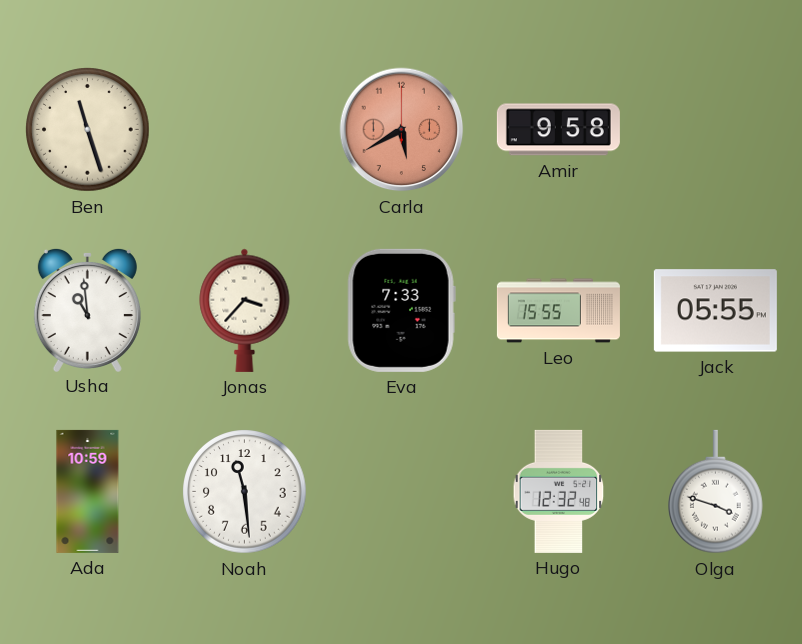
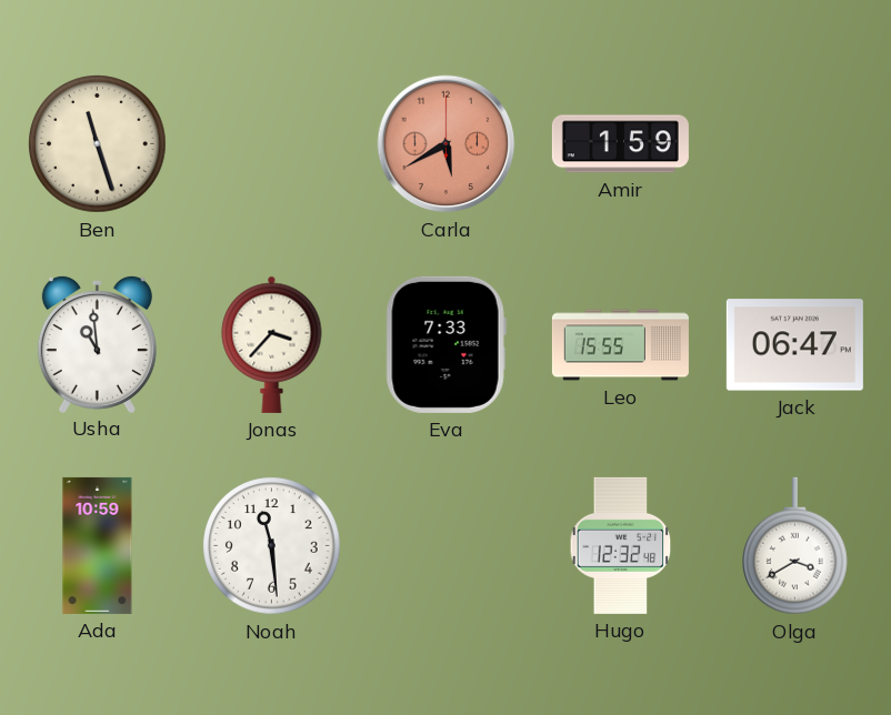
Amir: 9:58 -> 1:59 (620, 144)
Jack: 05:55 -> 06:47 (794, 345)
Olga: 3:48 -> 3:40 (795, 546)
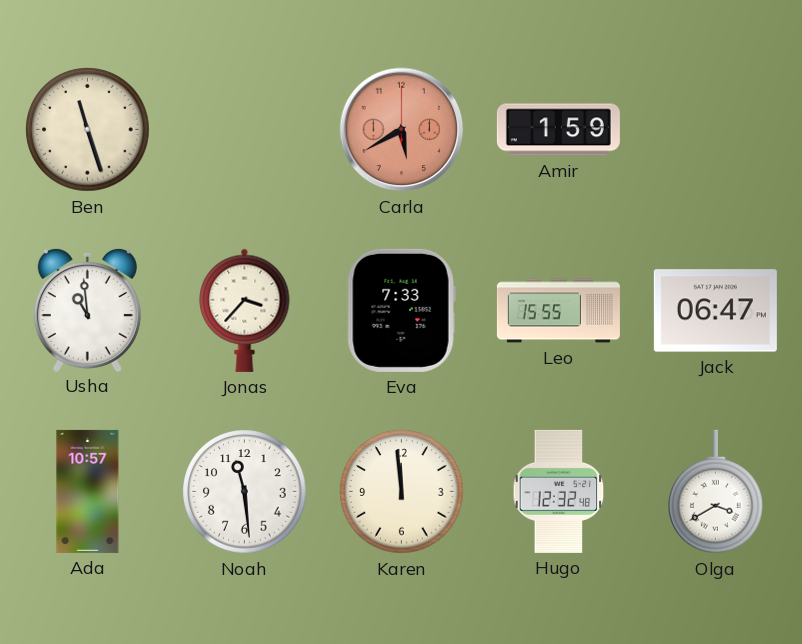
Ada: 10:59 -> 10:57 (88, 491)
Karen: none -> 11:59 (402, 492)
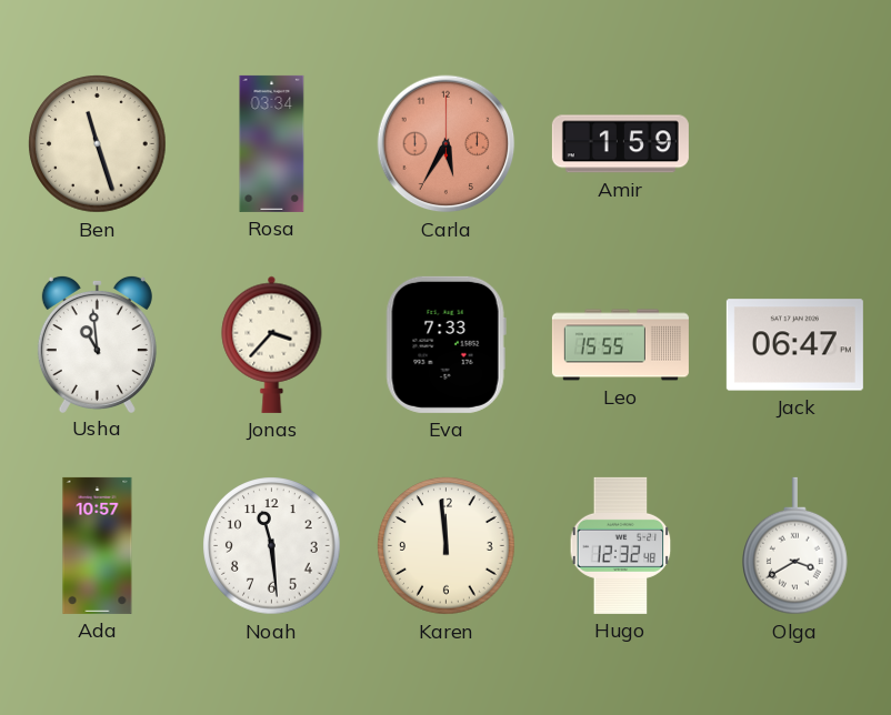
Rosa: none -> 03:34 (272, 143)
Carla: 5:40 -> 5:35 (447, 144)
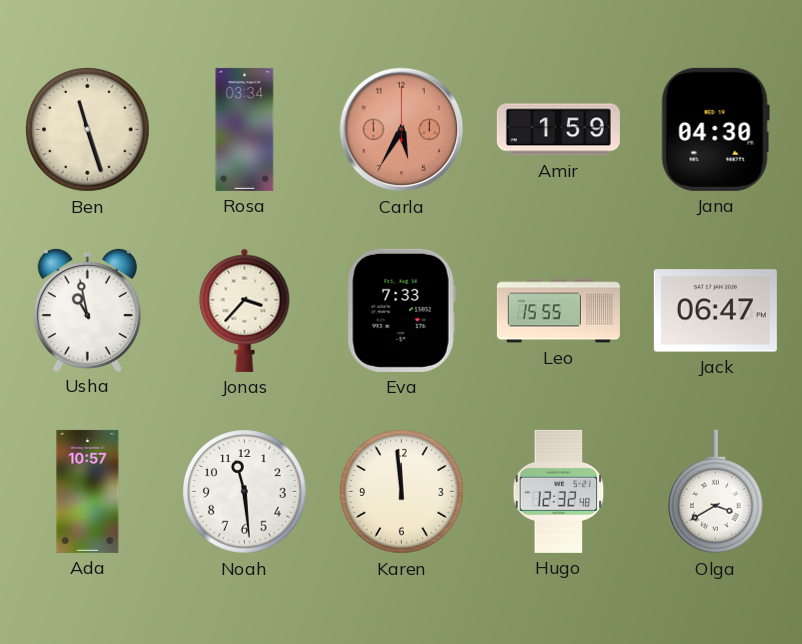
Jana: none -> 04:30 (715, 129)
Usha: 10:59 -> 10:58 (87, 309)
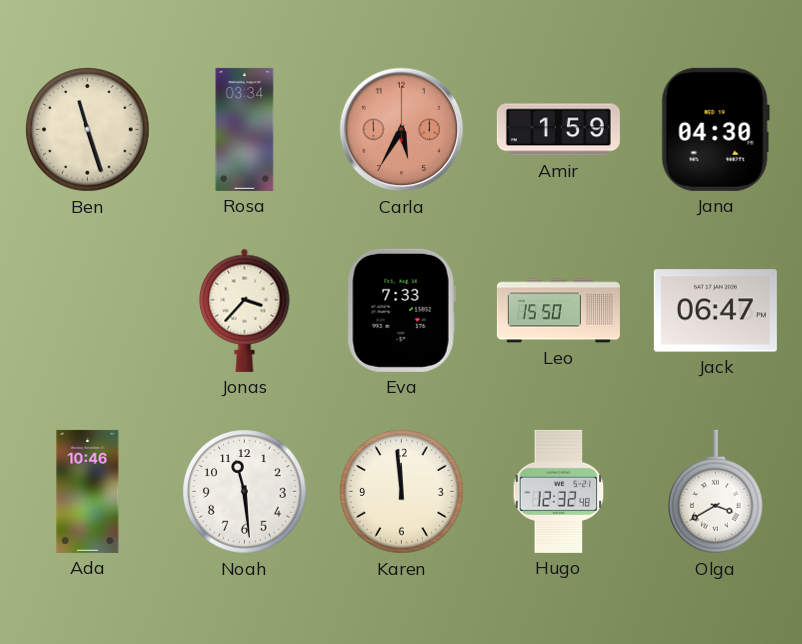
Usha: 10:58 -> none (87, 309)
Leo: 15:55 -> 15:50 (558, 311)
Ada: 10:57 -> 10:46 (88, 491)
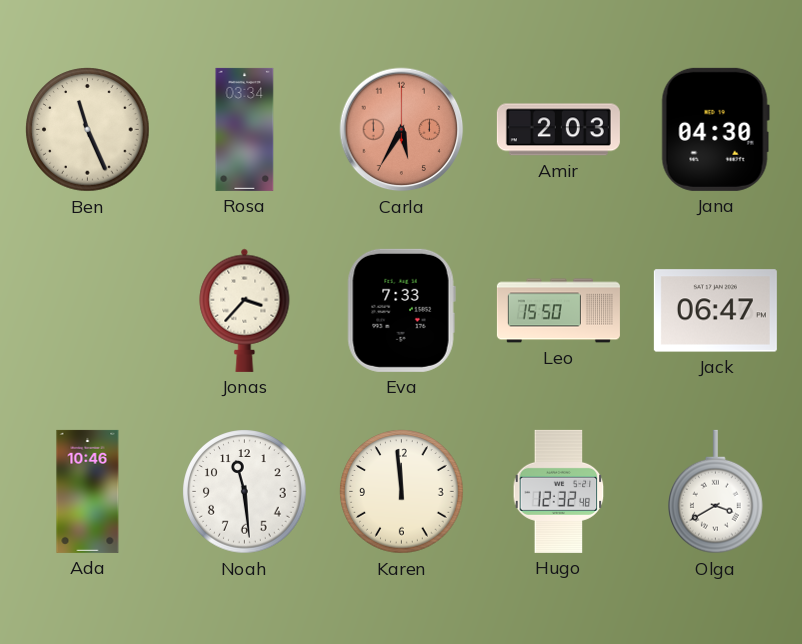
Ben: 11:27 -> 11:26 (88, 130)
Amir: 1:59 -> 2:03 (558, 130)
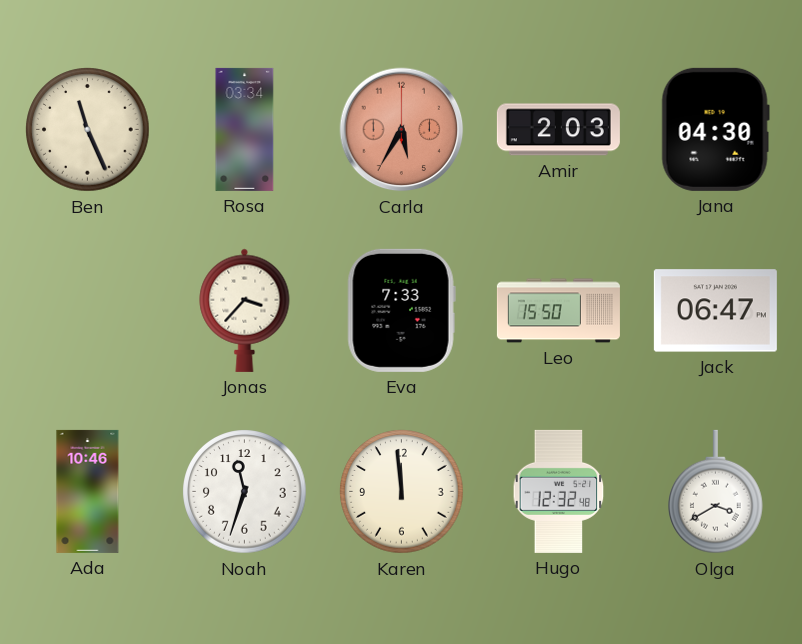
Noah: 11:29 -> 11:33 (245, 492)
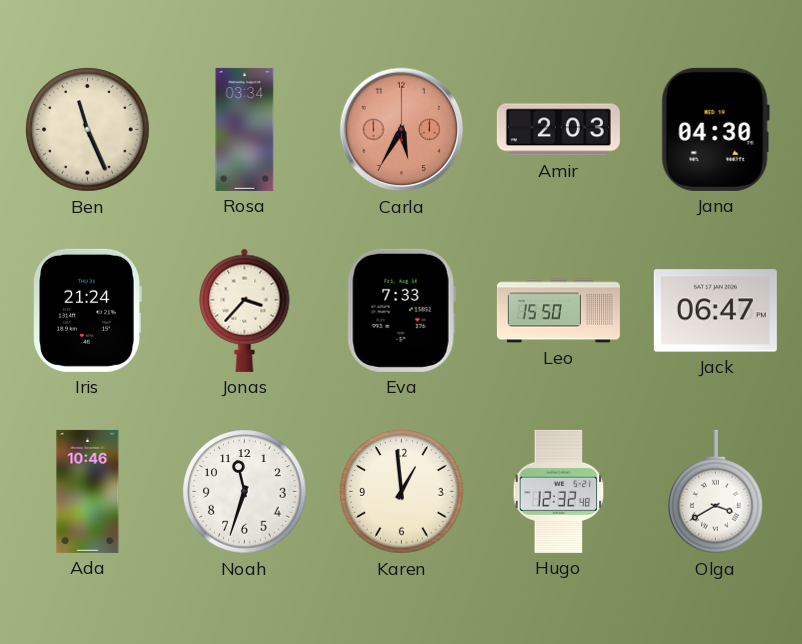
Iris: none -> 21:24 (87, 310)
Karen: 11:59 -> 12:59 (402, 492)
